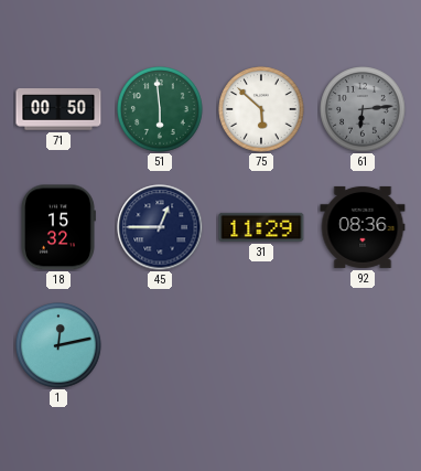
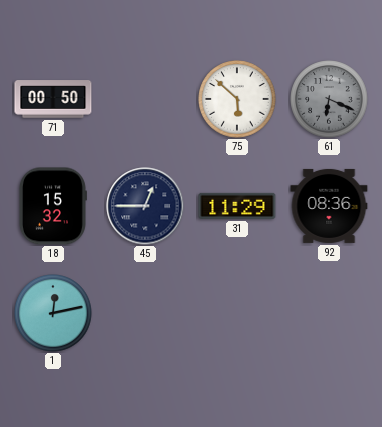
51: 5:59 -> none (160, 109)
61: 6:14 -> 6:19 (329, 99)
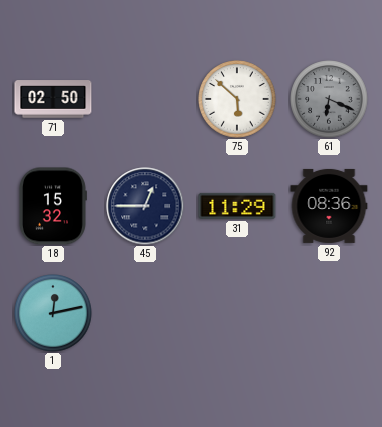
71: 00:50 -> 02:50 (53, 99)
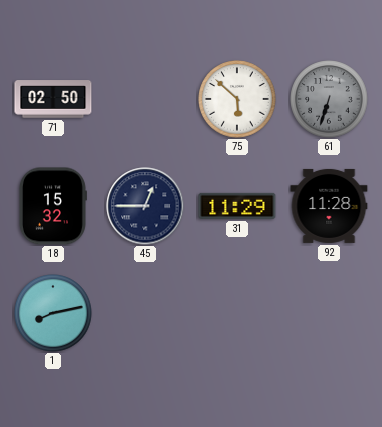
61: 6:19 -> 6:33 (329, 99)
92: 08:36 -> 11:28 (329, 206)
1: 12:13 -> 8:13 (53, 313)
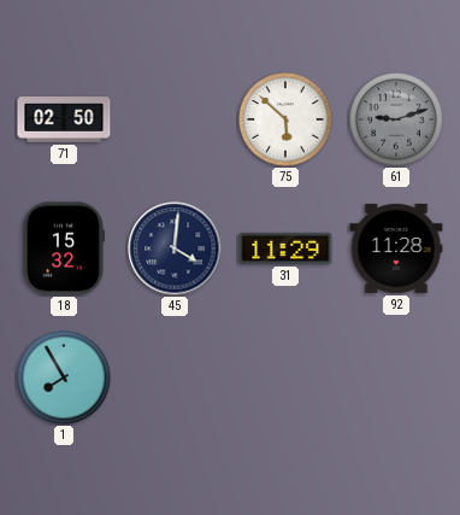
61: 6:33 -> 9:12 (396, 119)
45: 12:45 -> 4:01 (175, 248)
1: 8:13 -> 7:55 (64, 378)
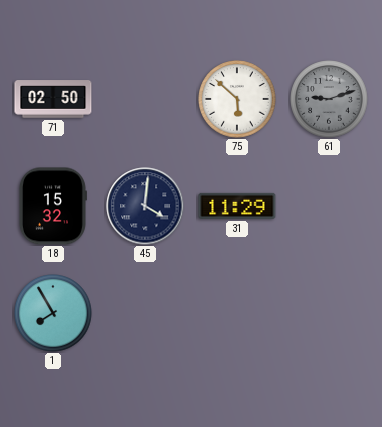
92: 11:28 -> none (396, 248)
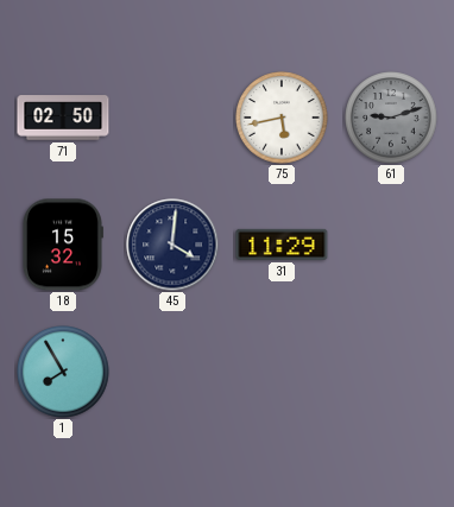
75: 5:52 -> 5:43 (282, 118)
